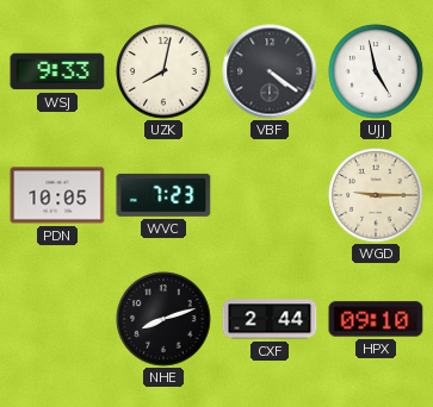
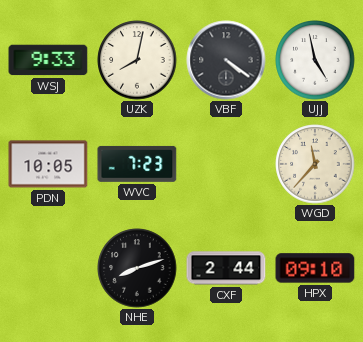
WGD: 9:15 -> 11:37 (315, 164)
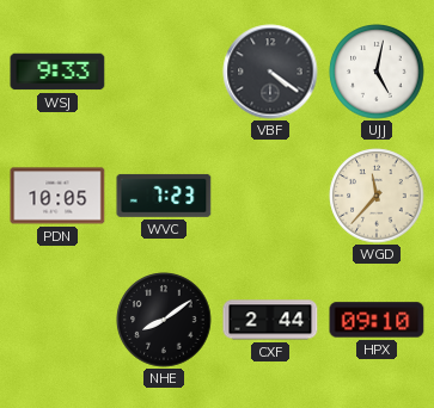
UZK: 8:02 -> none (137, 60)
UJJ: 4:58 -> 5:02 (377, 72)
NHE: 8:12 -> 8:09 (164, 320)
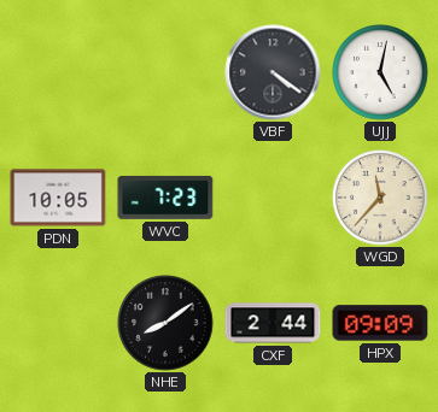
WSJ: 9:33 -> none (57, 72)
HPX: 09:10 -> 09:09 (380, 323)
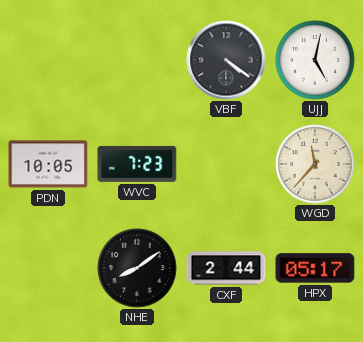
HPX: 09:09 -> 05:17 (315, 268)
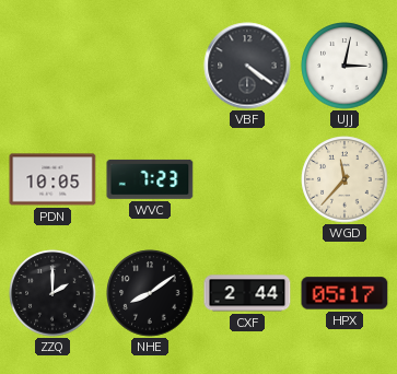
UJJ: 5:02 -> 3:02 (345, 66)
ZZQ: none -> 2:00 (52, 293)
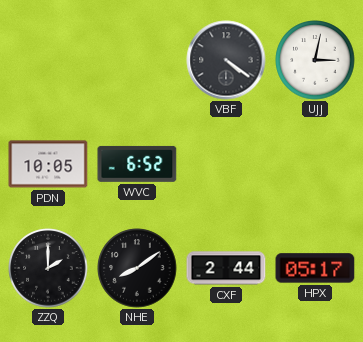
WVC: 7:23 -> 6:52 (137, 164)
WGD: 11:37 -> none (345, 179)
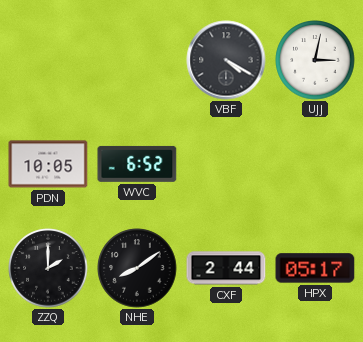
VBF: 4:21 -> 4:20 (226, 60)
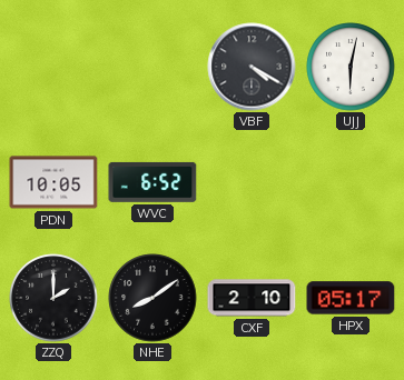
UJJ: 3:02 -> 6:02 (351, 67)
CXF: 2:44 -> 2:10 (252, 298)
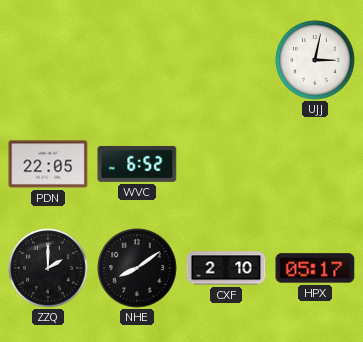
VBF: 4:20 -> none (252, 67)
UJJ: 6:02 -> 3:02 (315, 60)
PDN: 10:05 -> 22:05 (48, 164)
